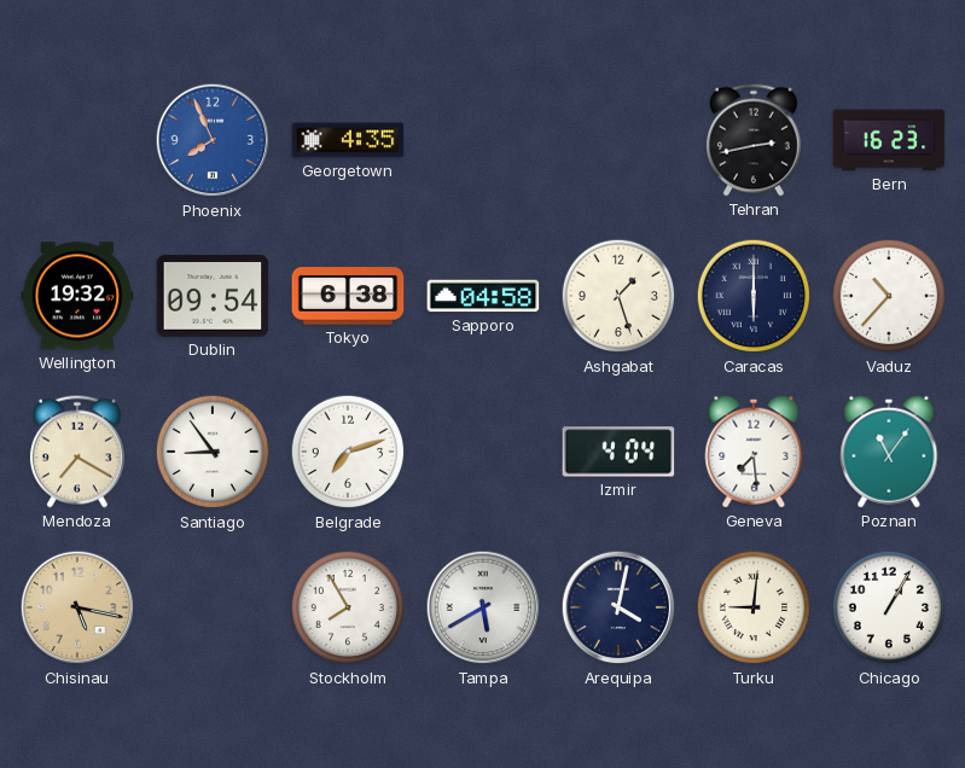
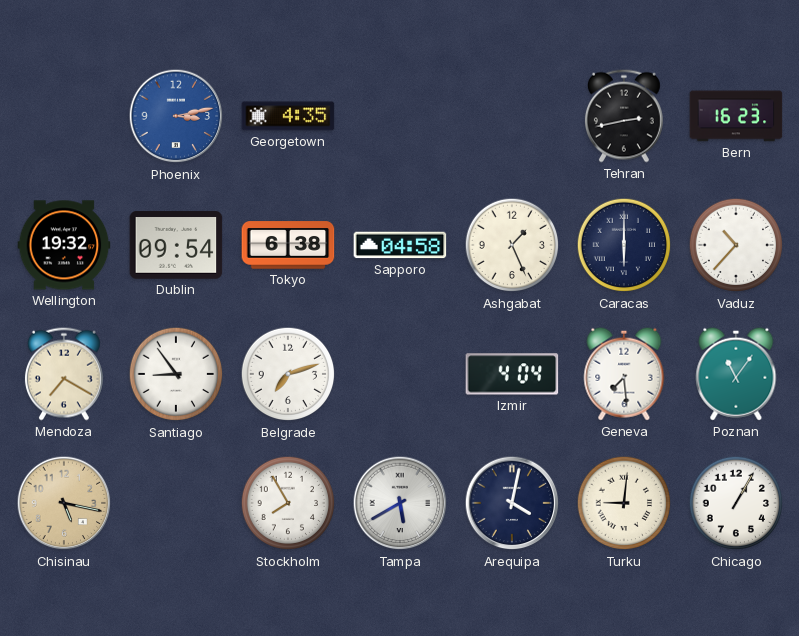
Phoenix: 7:56 -> 3:13 (176, 116)
Ashgabat: 1:27 -> 1:26 (512, 245)
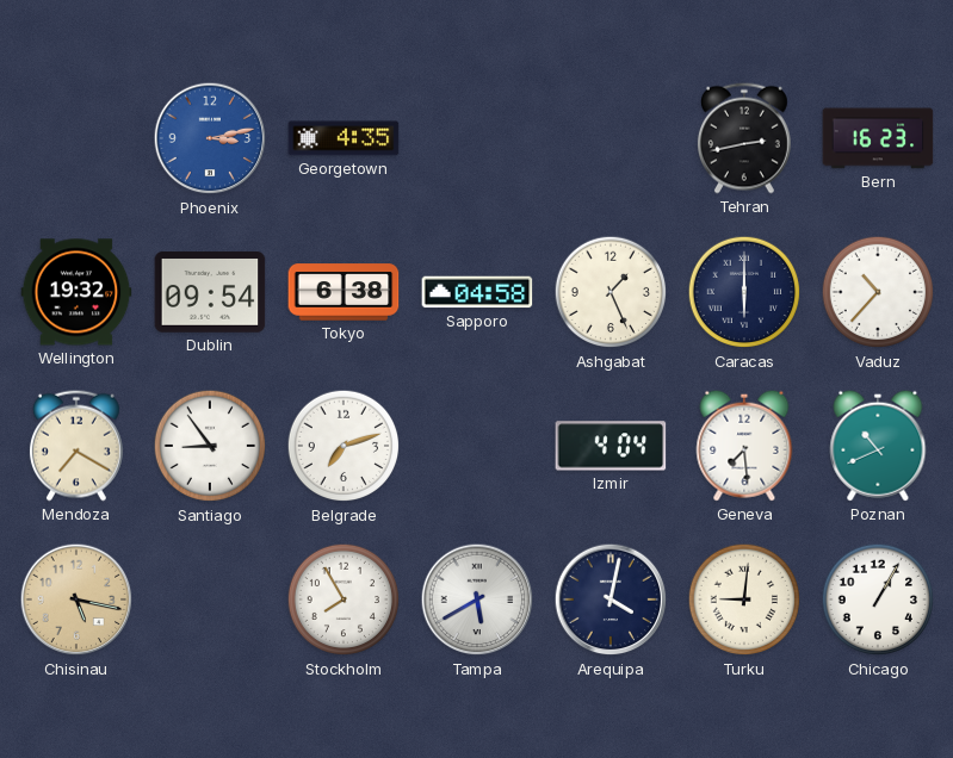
Poznan: 11:06 -> 10:41 (878, 446)
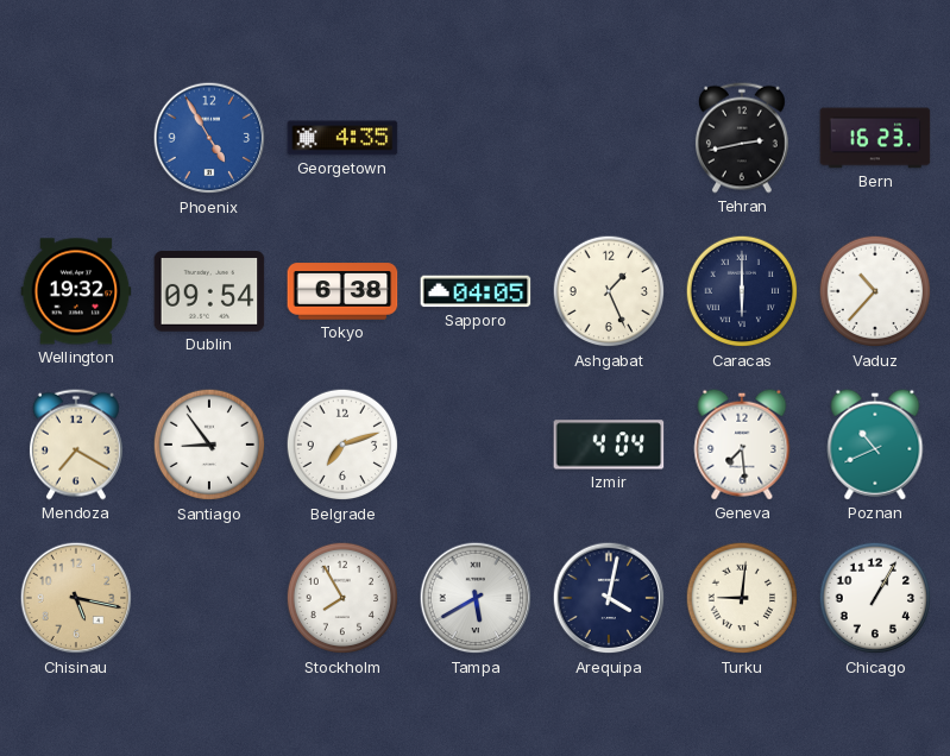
Phoenix: 3:13 -> 4:55 (209, 138)
Sapporo: 04:58 -> 04:05 (476, 291)
